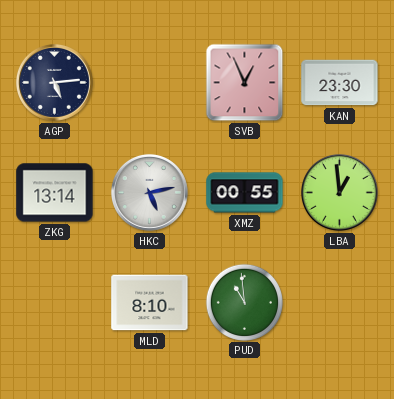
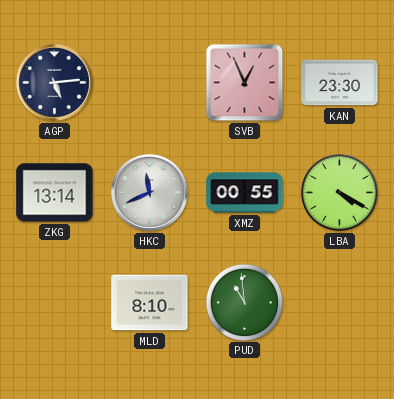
HKC: 5:13 -> 11:41 (149, 192)
LBA: 12:59 -> 4:20 (339, 192)
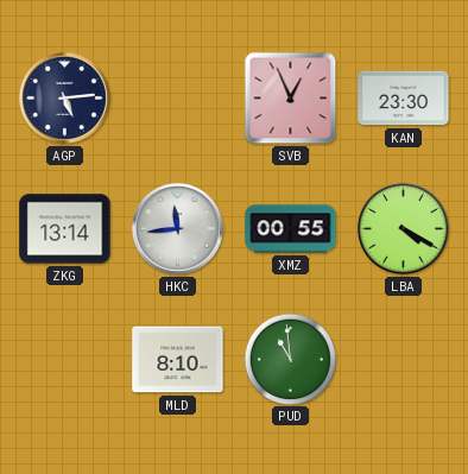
HKC: 11:41 -> 11:44 (177, 228)
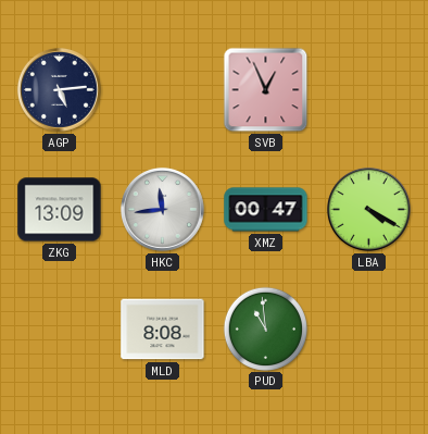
KAN: 23:30 -> none (404, 99)
ZKG: 13:14 -> 13:09 (60, 210)
XMZ: 00:55 -> 00:47 (266, 210)
MLD: 8:10 -> 8:08 (163, 330)
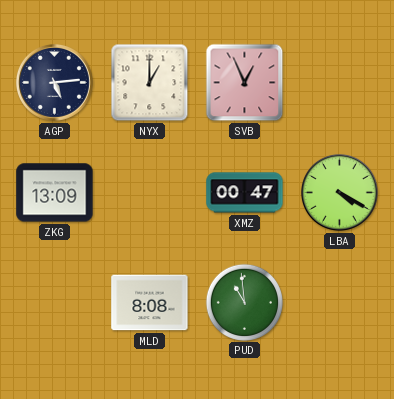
NYX: none -> 1:00 (150, 83)
HKC: 11:44 -> none (162, 209)
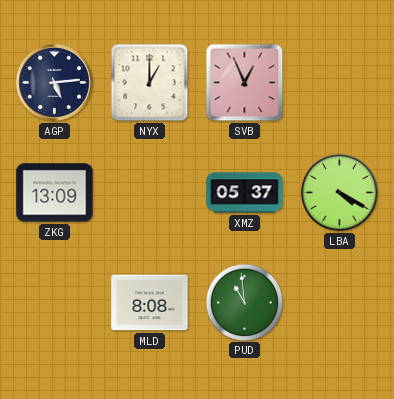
XMZ: 00:47 -> 05:37 (245, 193)
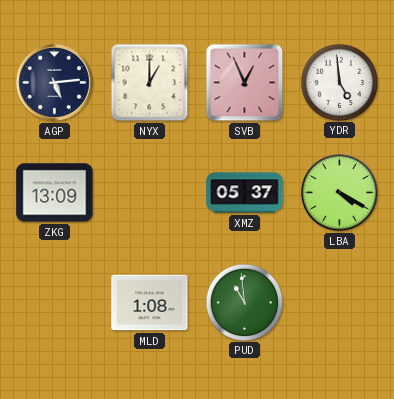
YDR: none -> 4:59 (339, 82)
MLD: 8:08 -> 1:08 (150, 303)
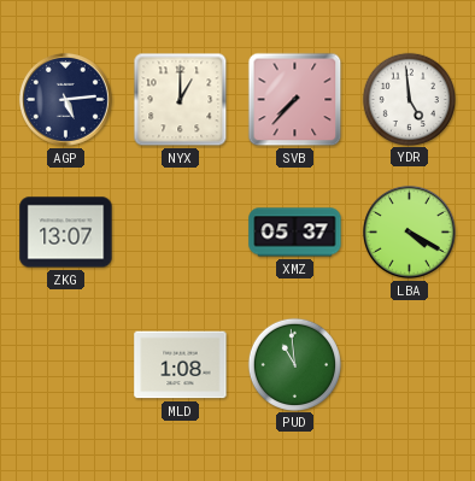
SVB: 12:56 -> 7:37 (295, 100)
ZKG: 13:09 -> 13:07 (66, 233)
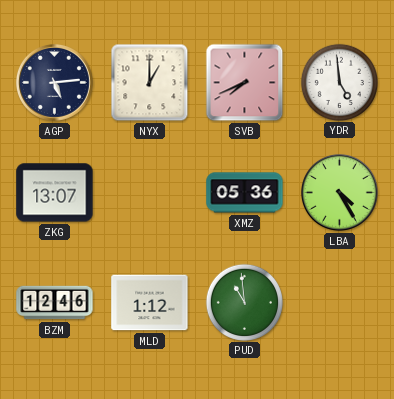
SVB: 7:37 -> 7:41 (245, 83)
XMZ: 05:37 -> 05:36 (245, 193)
LBA: 4:20 -> 4:25 (339, 192)
BZM: none -> 12:46 (55, 303)
MLD: 1:08 -> 1:12 (150, 303)
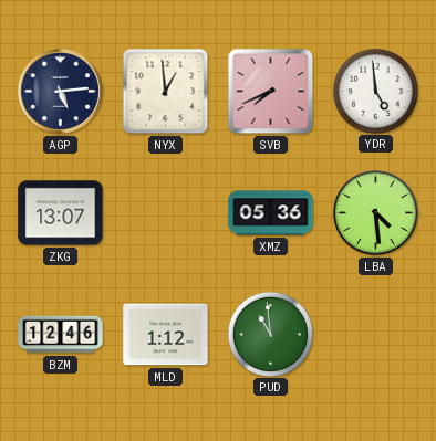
NYX: 1:00 -> 12:59 (166, 92)
LBA: 4:25 -> 4:29 (375, 212)
